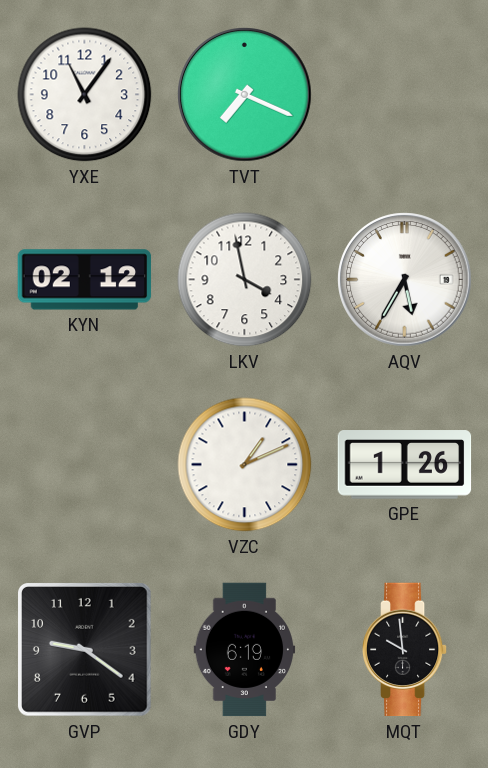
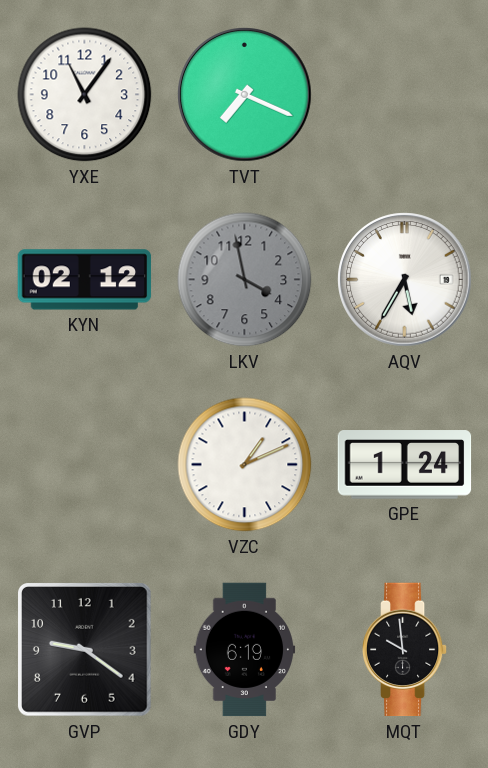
LKV dial: white -> grey (245, 280)
GPE: 1:26 -> 1:24 (405, 465)
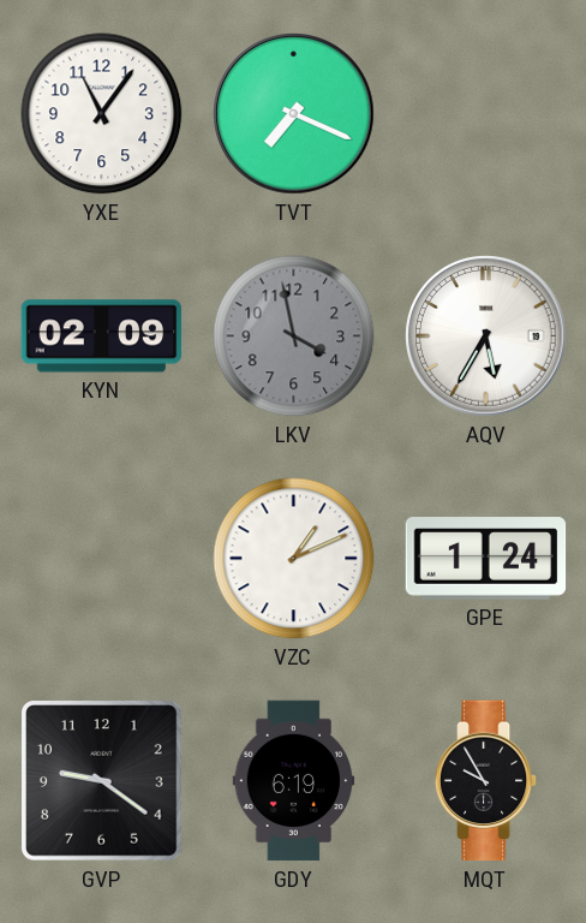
KYN: 02:12 -> 02:09 (102, 337)
MQT: 9:59 -> 9:55 (486, 781)
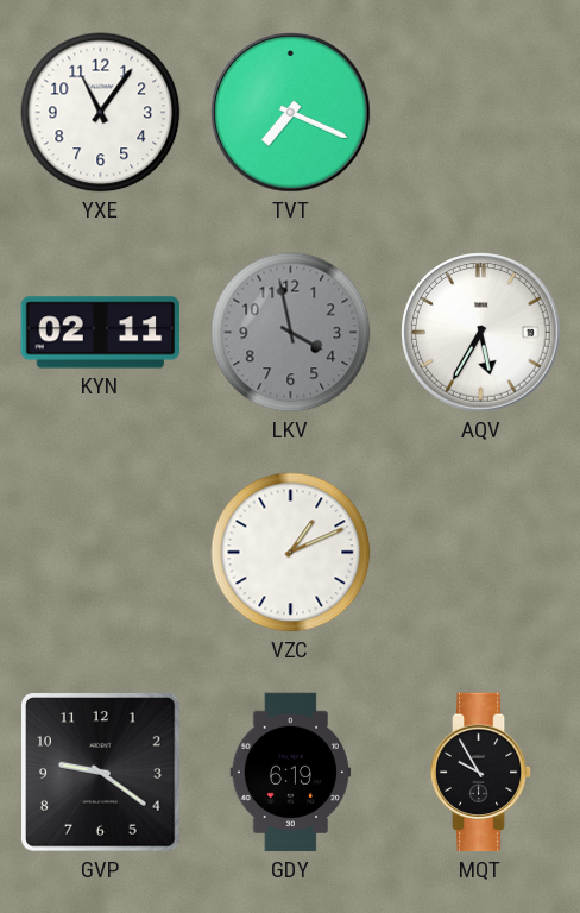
KYN: 02:09 -> 02:11 (101, 333)
GPE: 1:24 -> none (486, 559)
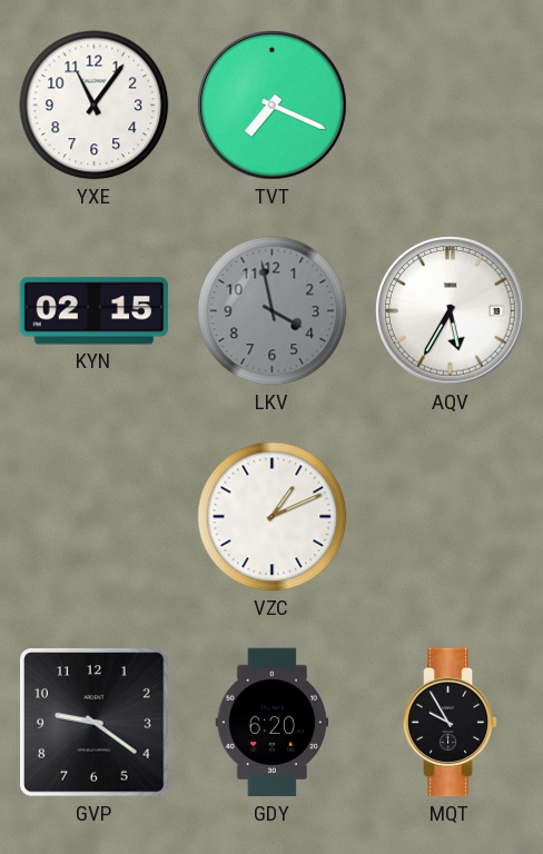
KYN: 02:11 -> 02:15 (95, 311)
GDY: 6:19 -> 6:20 (273, 723)
